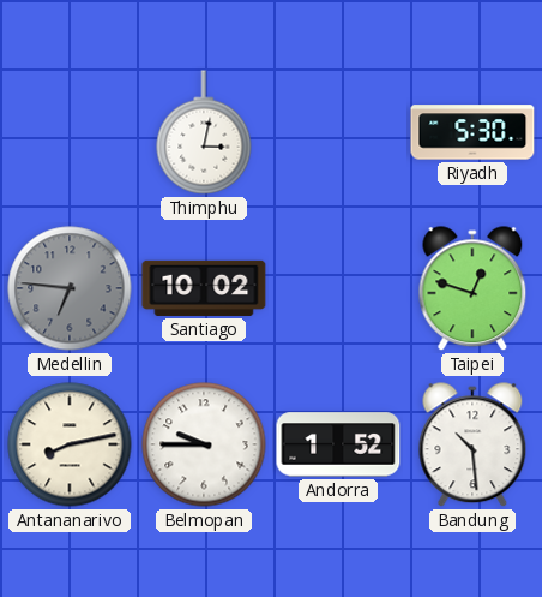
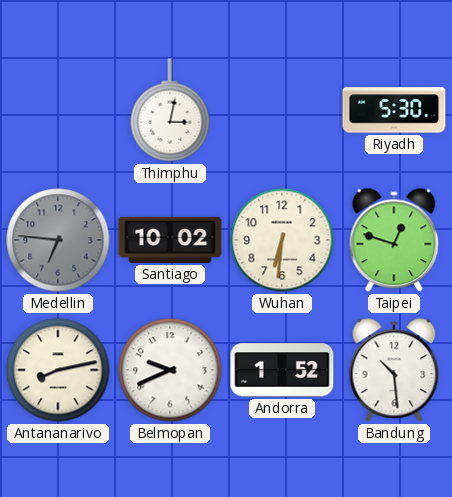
Wuhan: none -> 6:31 (282, 240)
Belmopan: 9:45 -> 9:41 (170, 370)
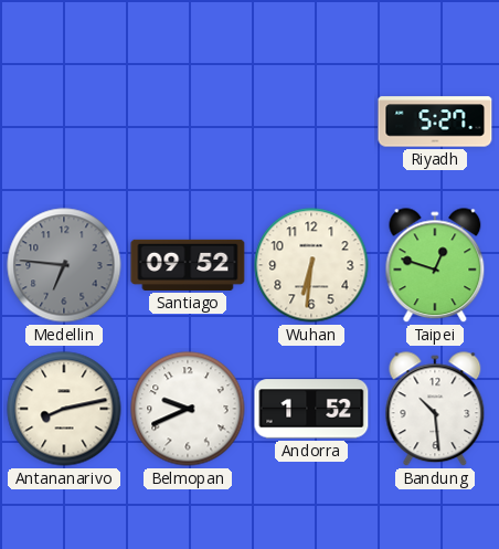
Thimphu: 3:02 -> none (170, 110)
Riyadh: 5:30 -> 5:27 (435, 122)
Santiago: 10:02 -> 09:52 (188, 265)
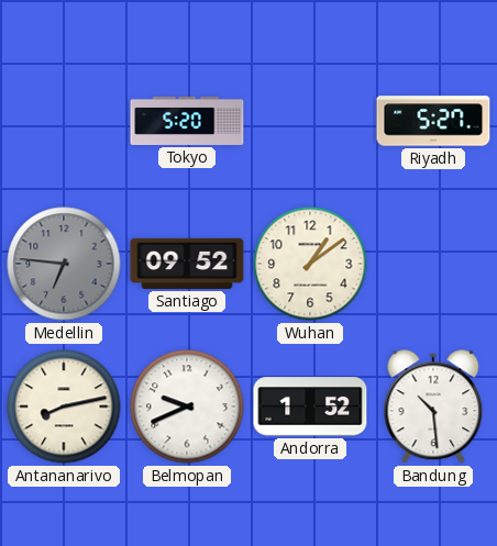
Tokyo: none -> 5:20 (187, 121)
Wuhan: 6:31 -> 1:09 (310, 264)
Taipei: 12:48 -> none (435, 266)
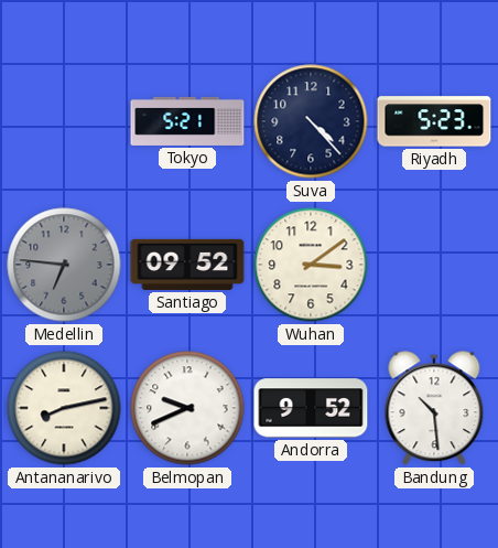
Tokyo: 5:20 -> 5:21 (187, 121)
Suva: none -> 4:23 (311, 121)
Riyadh: 5:27 -> 5:23 (434, 121)
Wuhan: 1:09 -> 3:09 (311, 265)
Andorra: 1:52 -> 9:52 (311, 408)
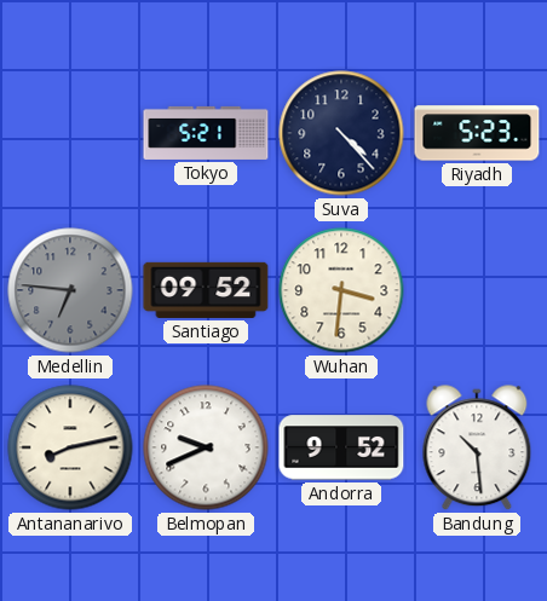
Wuhan: 3:09 -> 3:31 (341, 290)
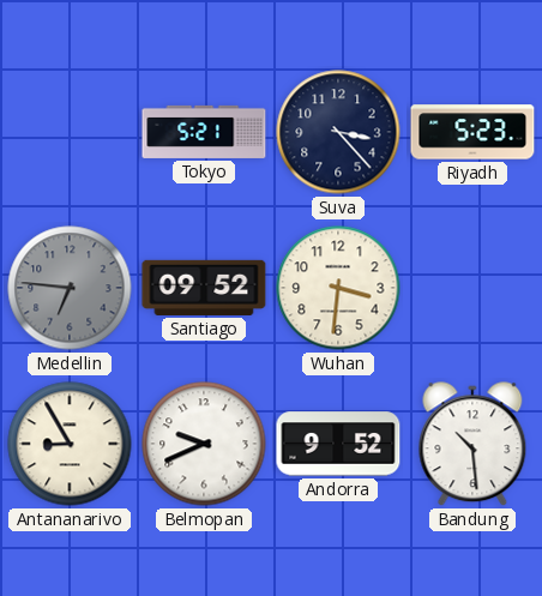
Suva: 4:23 -> 3:23 (338, 132)
Antananarivo: 8:13 -> 8:55 (70, 444)
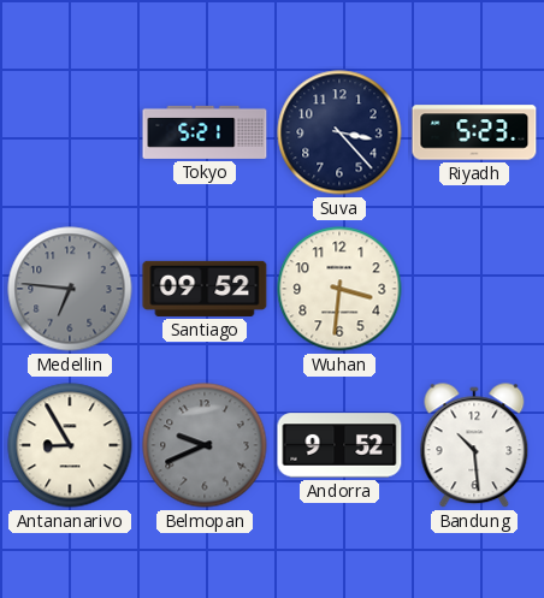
Belmopan dial: white -> grey (205, 445)
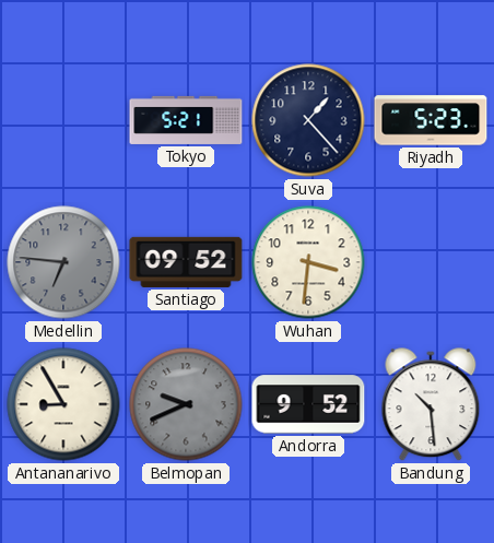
Suva: 3:23 -> 1:23 (308, 120)
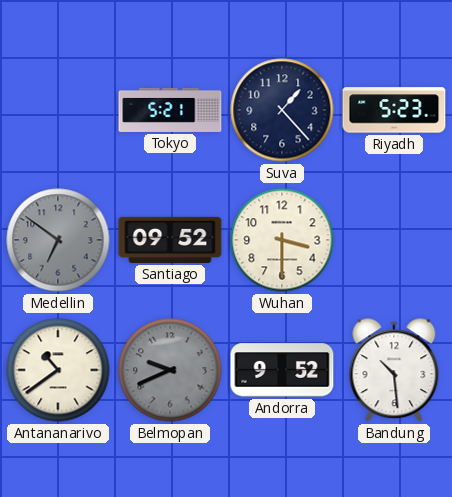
Medellin: 6:46 -> 6:51 (58, 240)
Wuhan: 3:31 -> 3:30 (282, 240)
Antananarivo: 8:55 -> 10:39 (58, 370)
